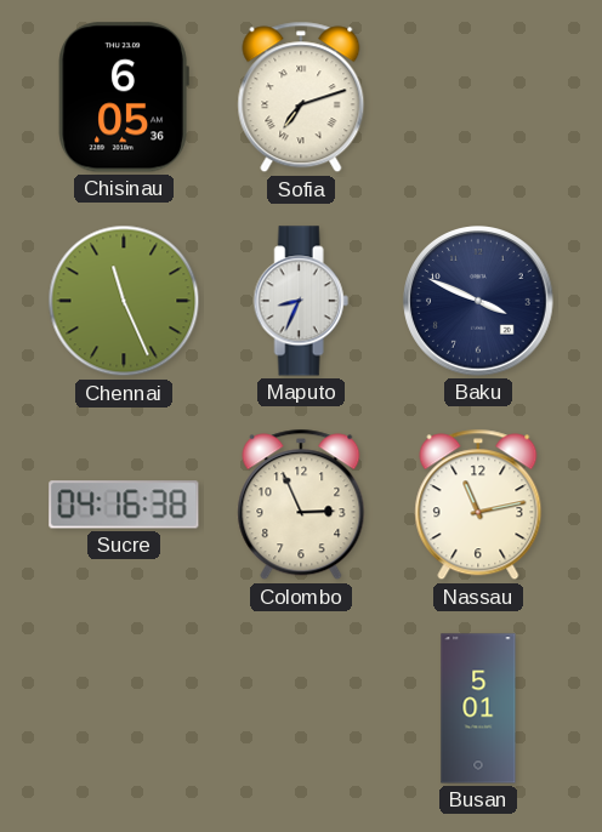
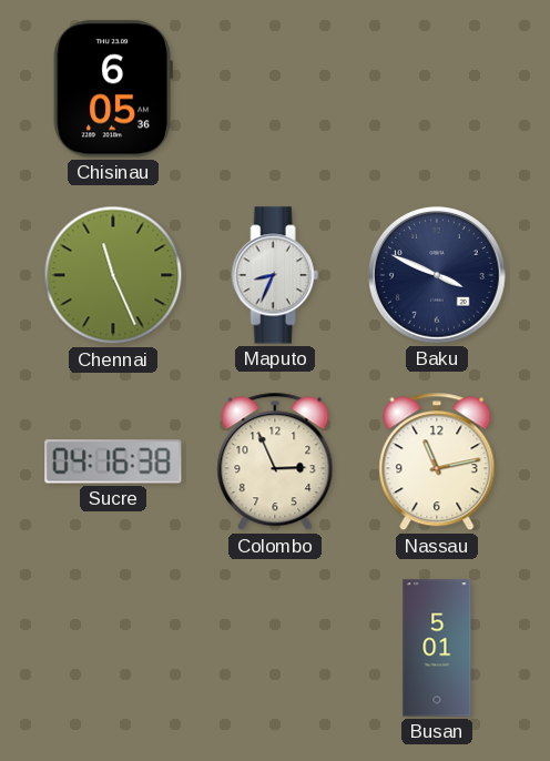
Sofia: 7:12 -> none (301, 97)
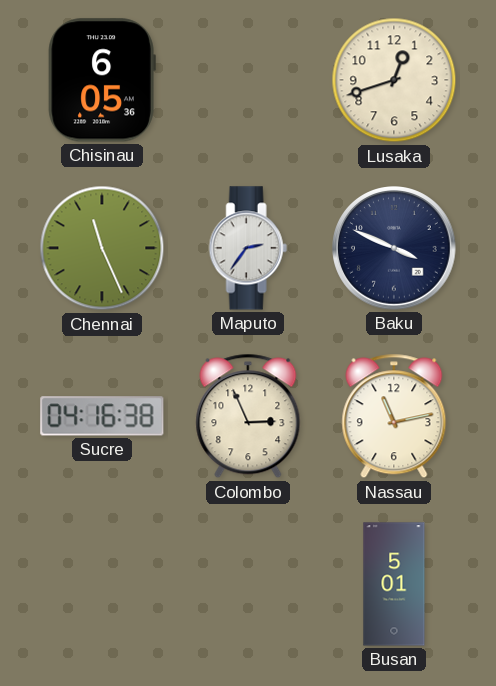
Lusaka: none -> 12:42 (394, 80)
Maputo: 8:34 -> 2:36 (248, 248)
